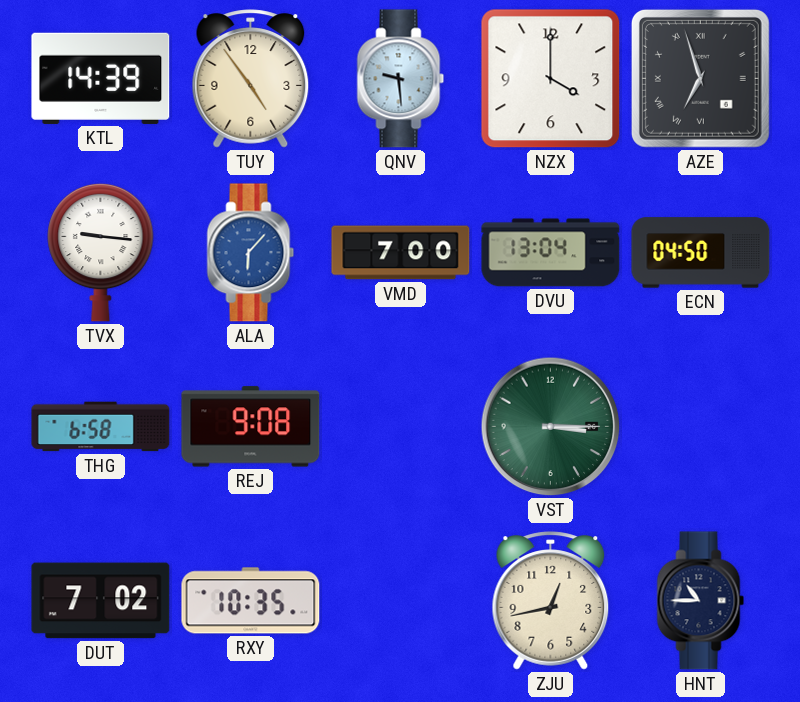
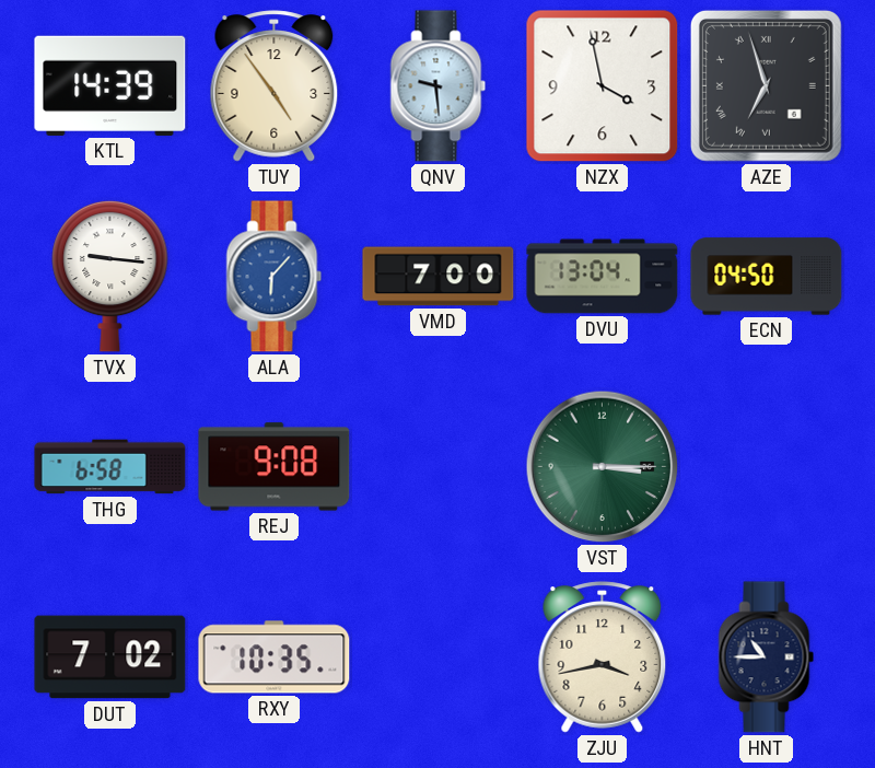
NZX: 4:00 -> 3:58 (603, 86)
ZJU: 12:43 -> 3:43 (603, 658)
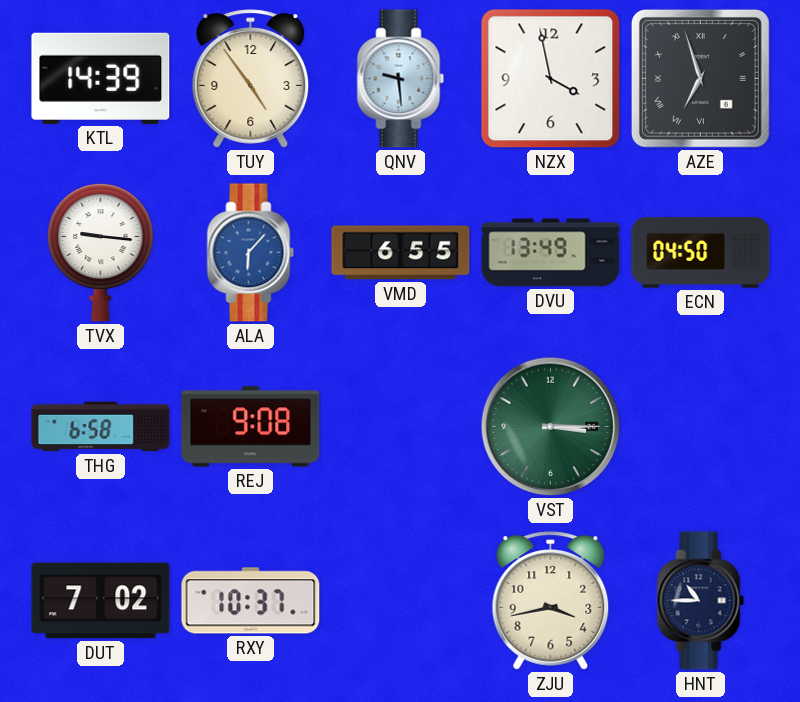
VMD: 7:00 -> 6:55 (401, 253)
DVU: 13:04 -> 13:49 (551, 253)
RXY: 10:35 -> 10:37 (251, 601)
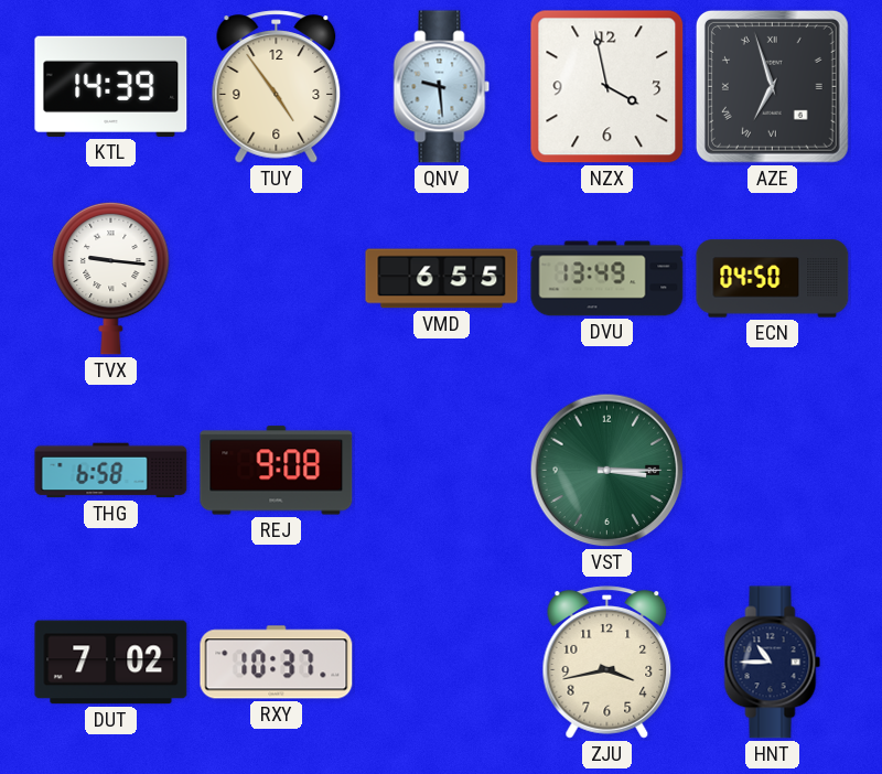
ALA: 6:07 -> none (251, 253)
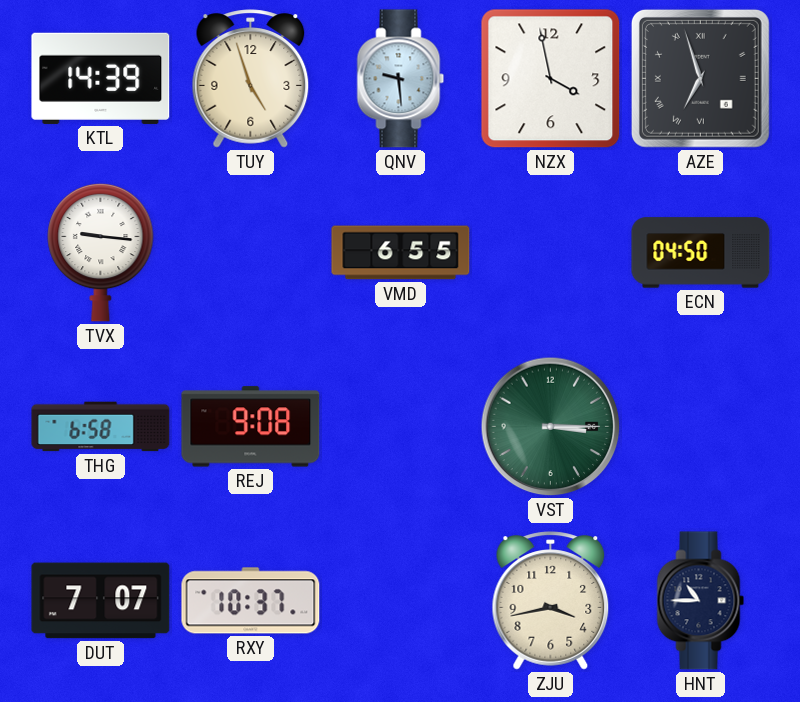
TUY: 4:54 -> 4:57 (251, 79)
DVU: 13:49 -> none (607, 279)
DUT: 7:02 -> 7:07 (101, 601)
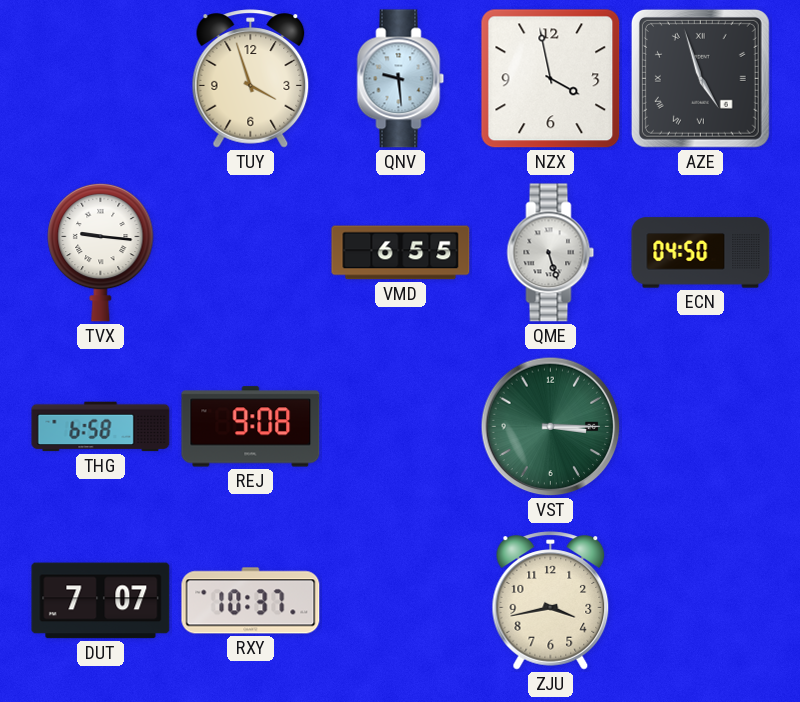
KTL: 14:39 -> none (101, 78)
TUY: 4:57 -> 3:57 (251, 79)
AZE: 6:57 -> 4:57 (700, 78)
QME: none -> 5:27 (551, 253)
HNT: 10:45 -> none (701, 601)
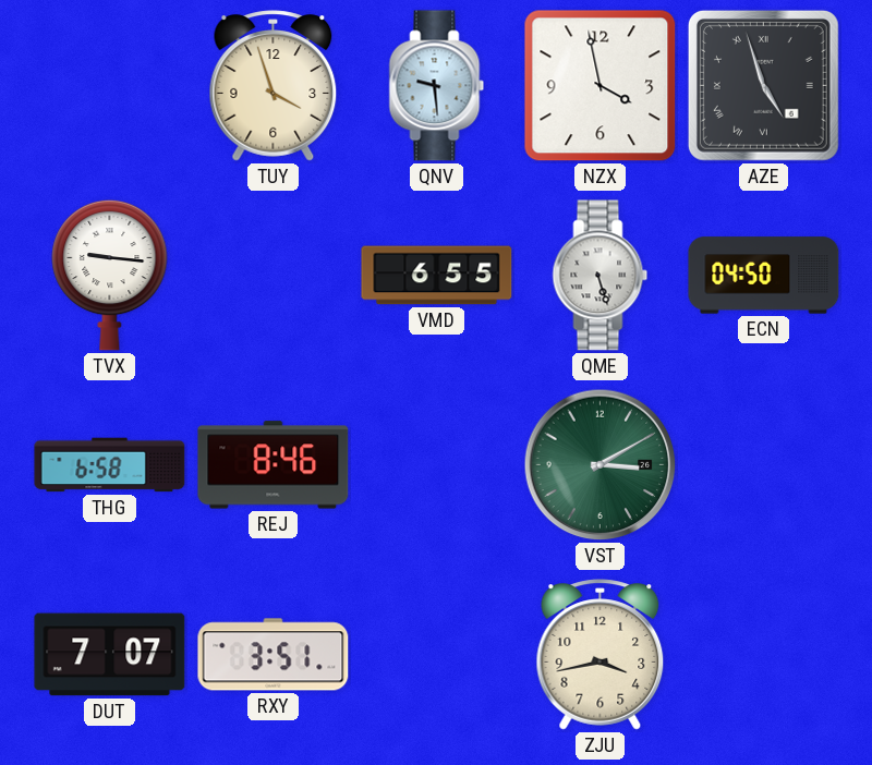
REJ: 9:08 -> 8:46 (274, 465)
VST: 3:15 -> 3:10 (601, 465)
RXY: 10:37 -> 3:51 (274, 655)
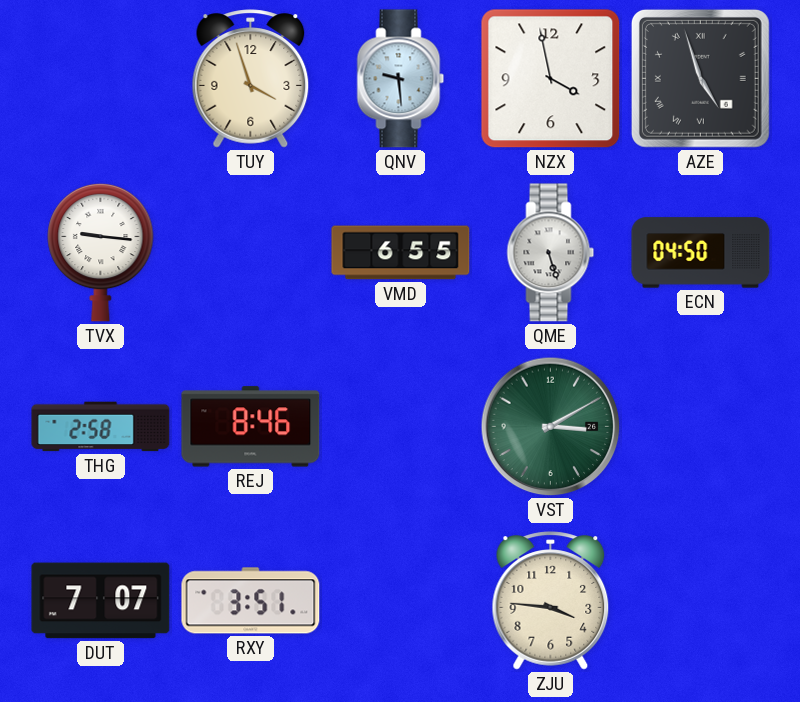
THG: 6:58 -> 2:58 (101, 427)
ZJU: 3:43 -> 3:46 (551, 601)
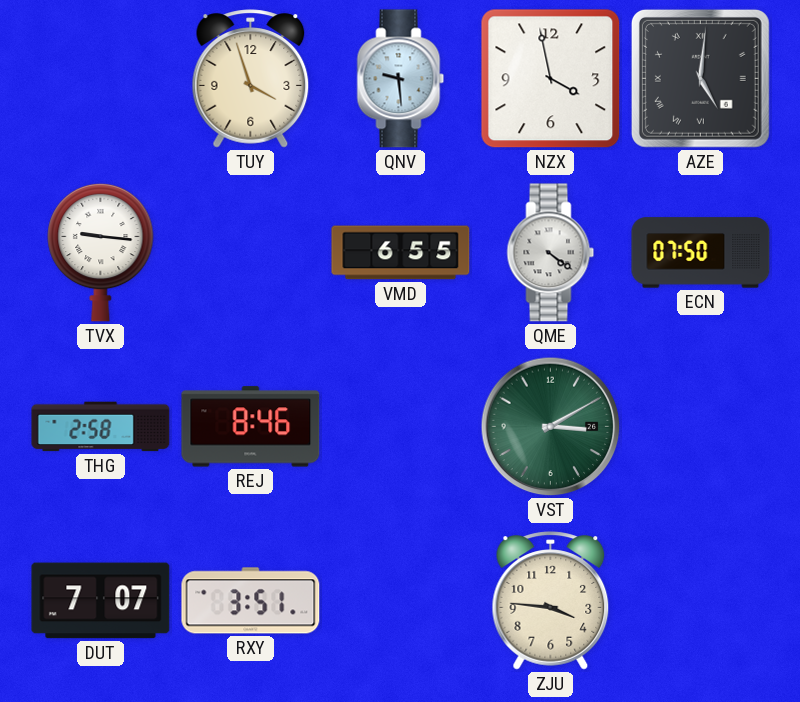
AZE: 4:57 -> 5:01 (700, 78)
QME: 5:27 -> 4:21 (551, 253)
ECN: 04:50 -> 07:50 (701, 253)
